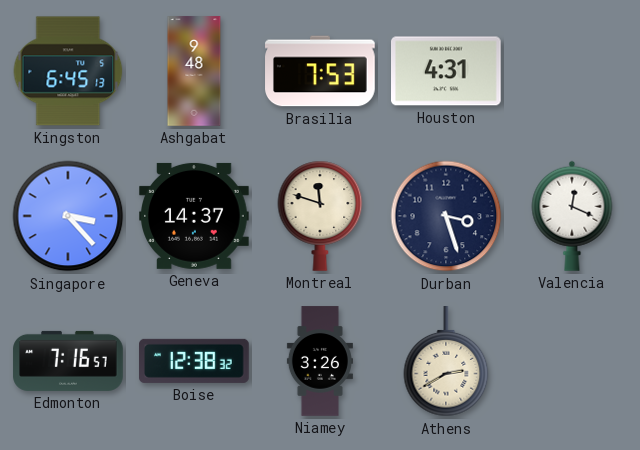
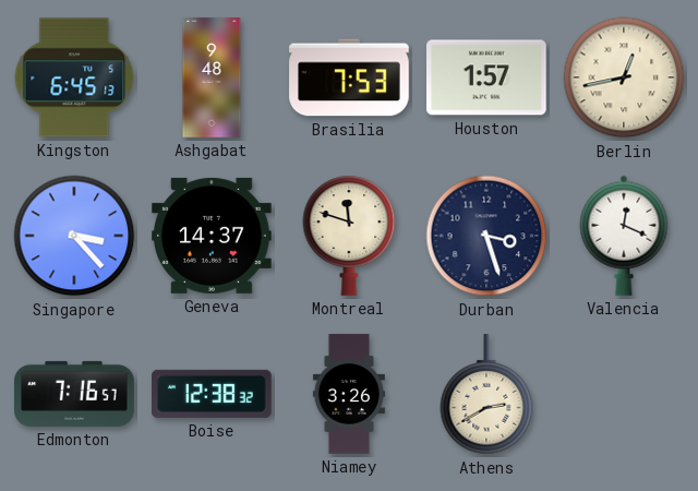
Houston: 4:31 -> 1:57 (488, 77)
Berlin: none -> 12:43 (624, 77)
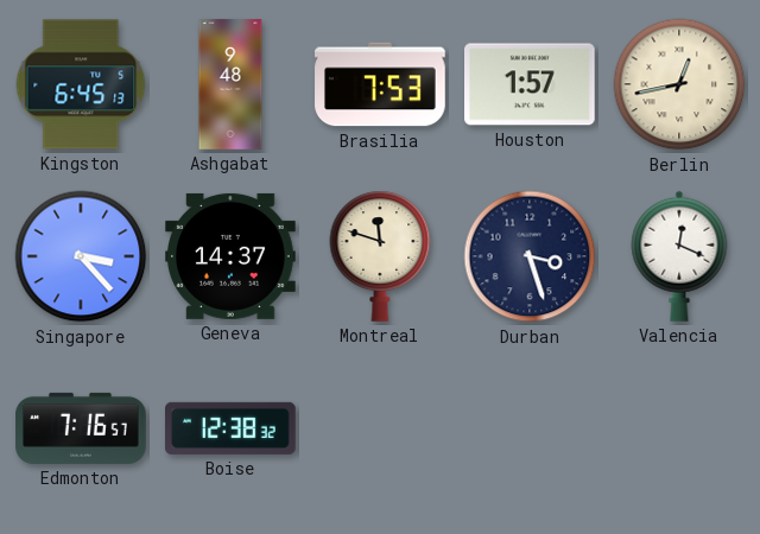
Niamey: 3:26 -> none (349, 394)
Athens: 2:40 -> none (486, 395)
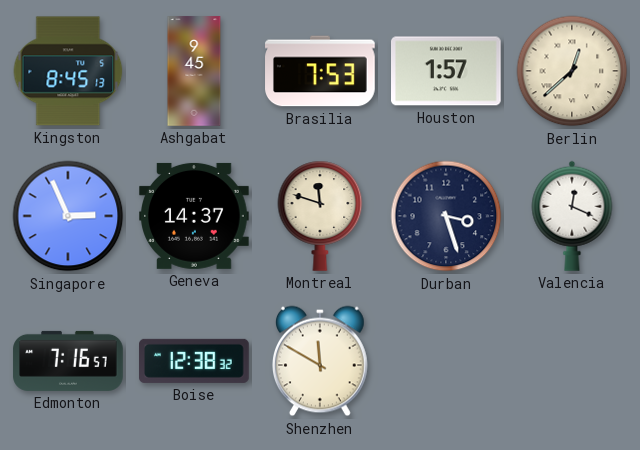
Kingston: 6:45 -> 8:45 (68, 71)
Ashgabat: 9:48 -> 9:45 (194, 71)
Berlin: 12:43 -> 12:38 (572, 71)
Singapore: 3:23 -> 2:56 (68, 216)
Shenzhen: none -> 11:50 (320, 361)
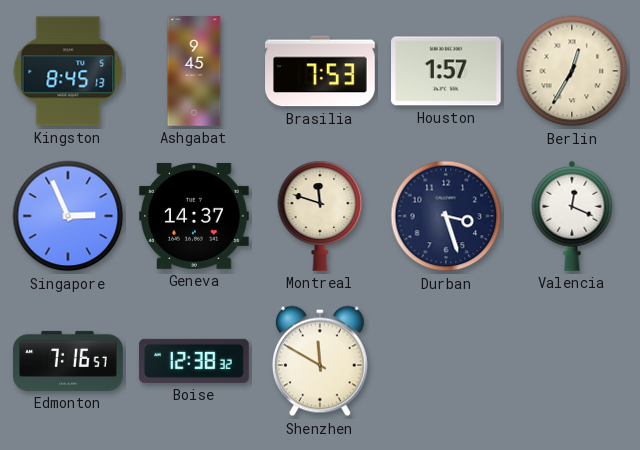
Berlin: 12:38 -> 12:35 (572, 71)
